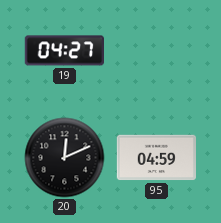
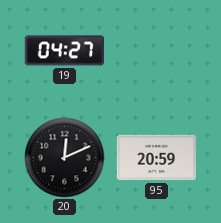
95: 04:59 -> 20:59 (156, 158)
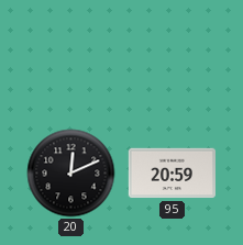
19: 04:27 -> none (64, 51)
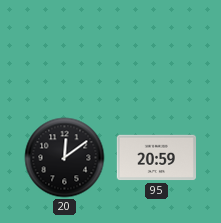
20: 12:11 -> 12:09 (65, 158)
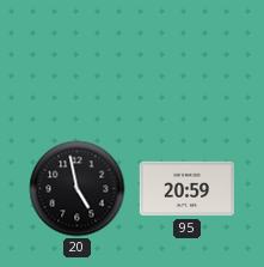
20: 12:09 -> 4:58 (78, 189)
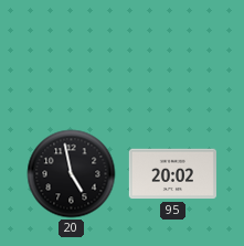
95: 20:59 -> 20:02 (172, 174)
